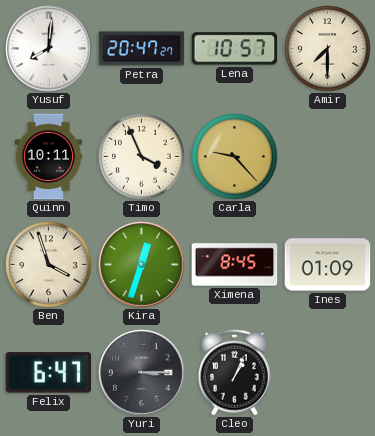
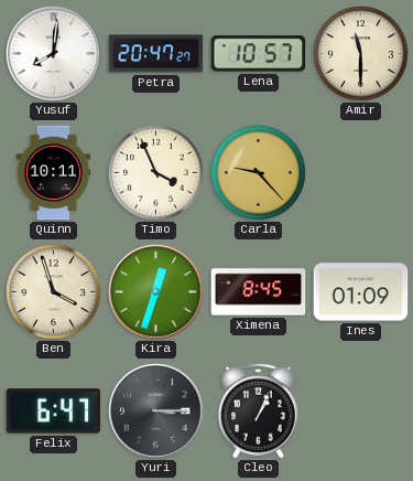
Amir: 7:30 -> 11:30 (361, 54)
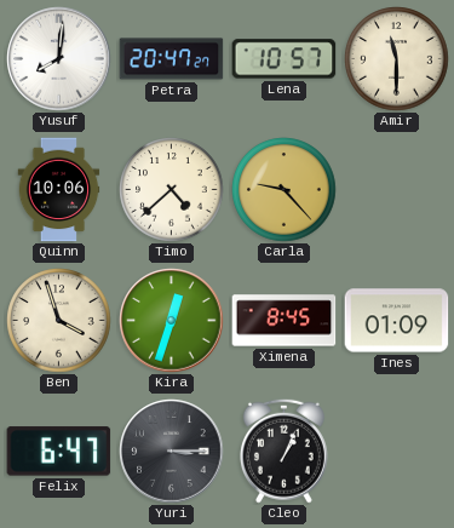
Quinn: 10:11 -> 10:06 (59, 190)
Timo: 3:56 -> 4:38 (172, 190)
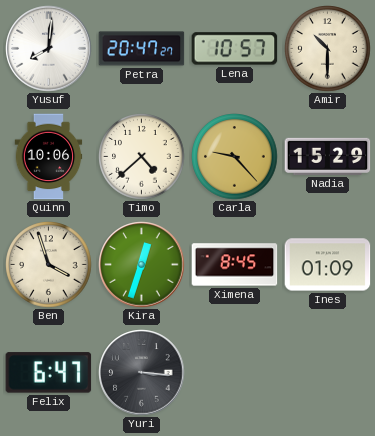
Amir: 11:30 -> 10:30 (328, 49)
Nadia: none -> 15:29 (328, 156)
Yuri: 3:15 -> 3:16 (142, 373)
Cleo: 1:04 -> none (283, 450)
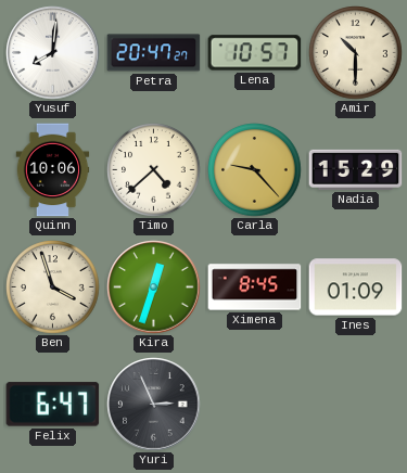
Yuri: 3:16 -> 2:56 (154, 405)
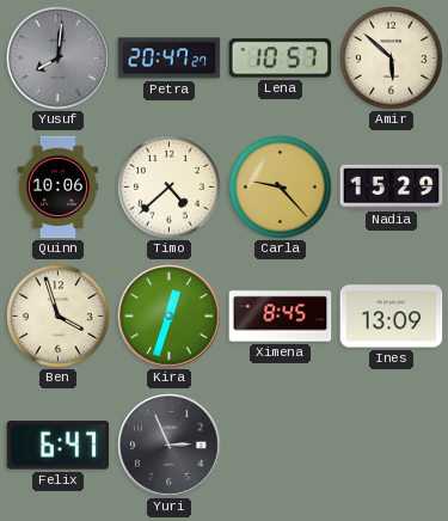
Yusuf dial: white -> grey (59, 59)
Amir: 10:30 -> 5:52 (392, 59)
Ines: 01:09 -> 13:09 (392, 317)
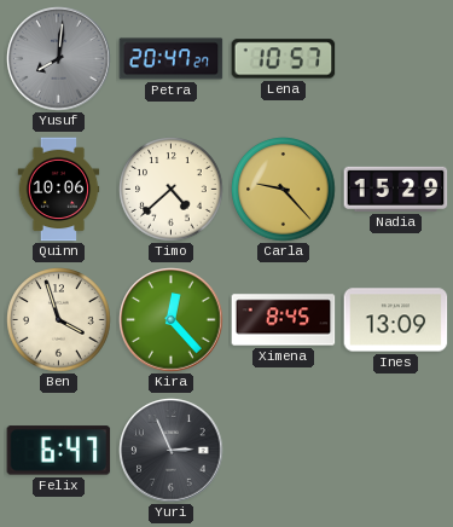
Amir: 5:52 -> none (392, 59)
Kira: 12:33 -> 12:23 (172, 320)
